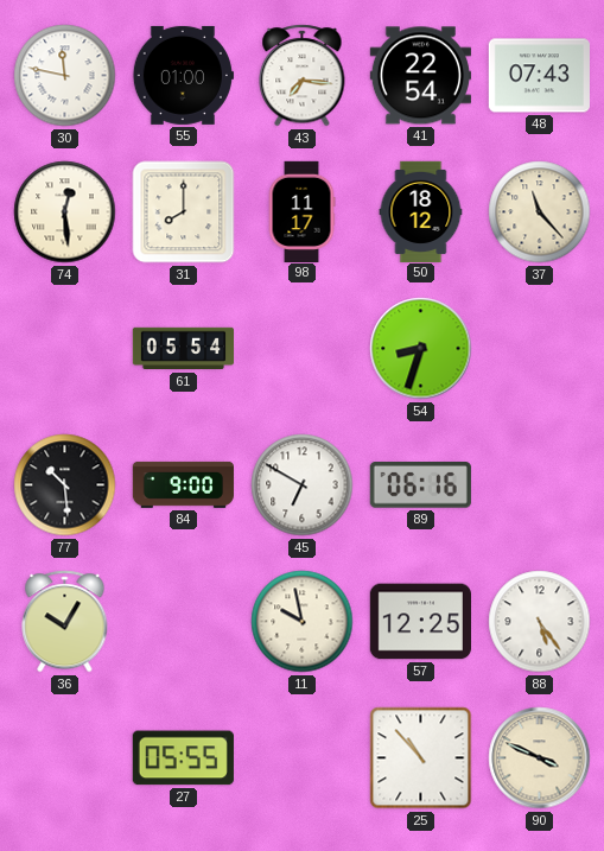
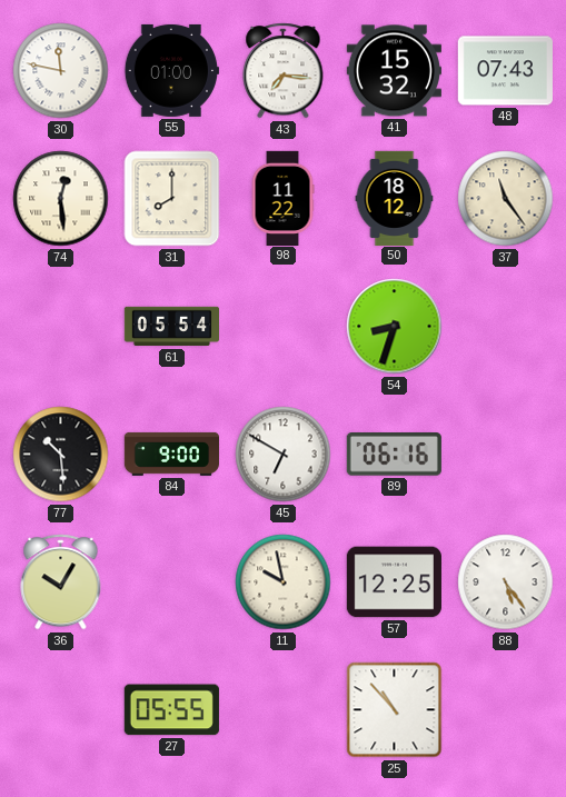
41: 22:54 -> 15:32 (394, 71)
98: 11:17 -> 11:22 (282, 198)
37: 11:23 -> 11:24 (506, 199)
90: 3:49 -> none (540, 758)
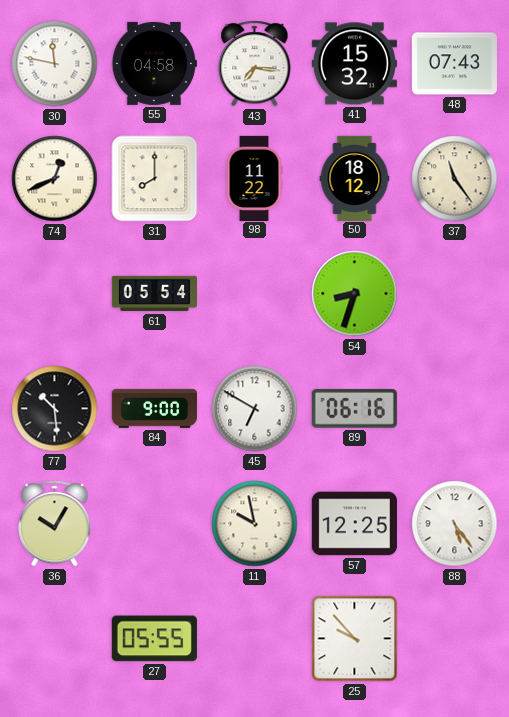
55: 01:00 -> 04:58 (154, 63)
74: 12:29 -> 12:41 (55, 179)
25: 10:53 -> 9:53 (355, 639)
